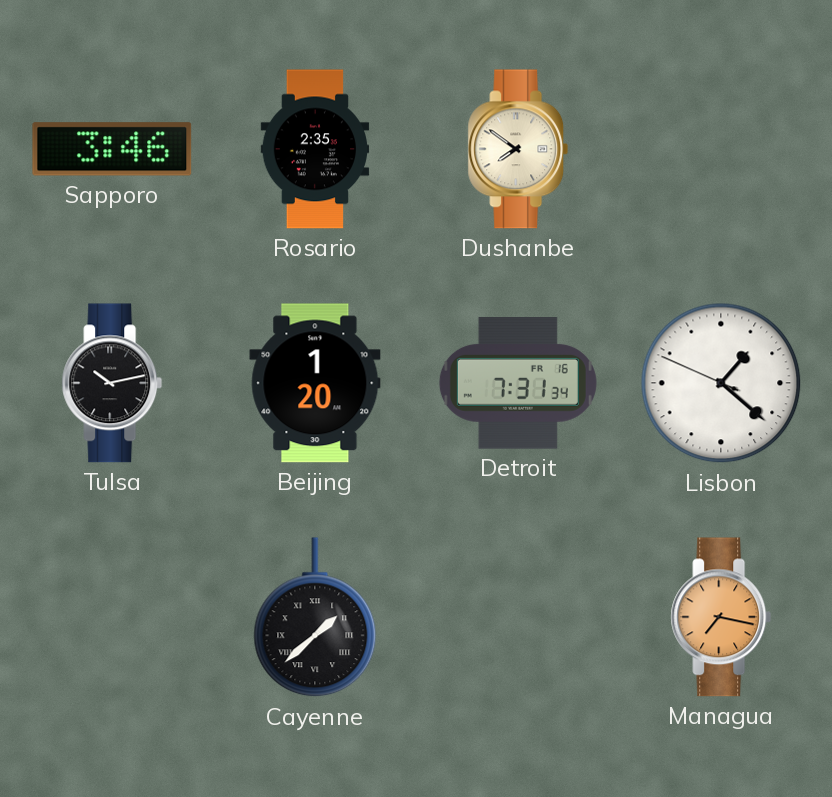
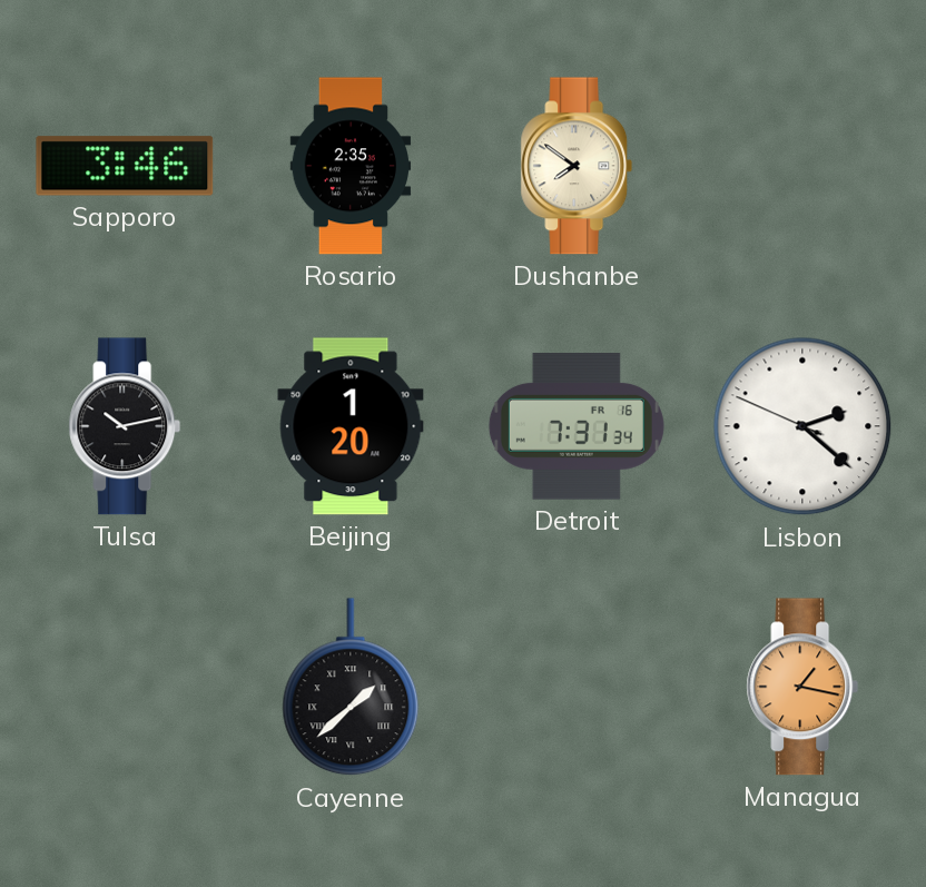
Lisbon: 1:21 -> 2:21 (802, 426)
Managua: 7:17 -> 1:17 (802, 687)
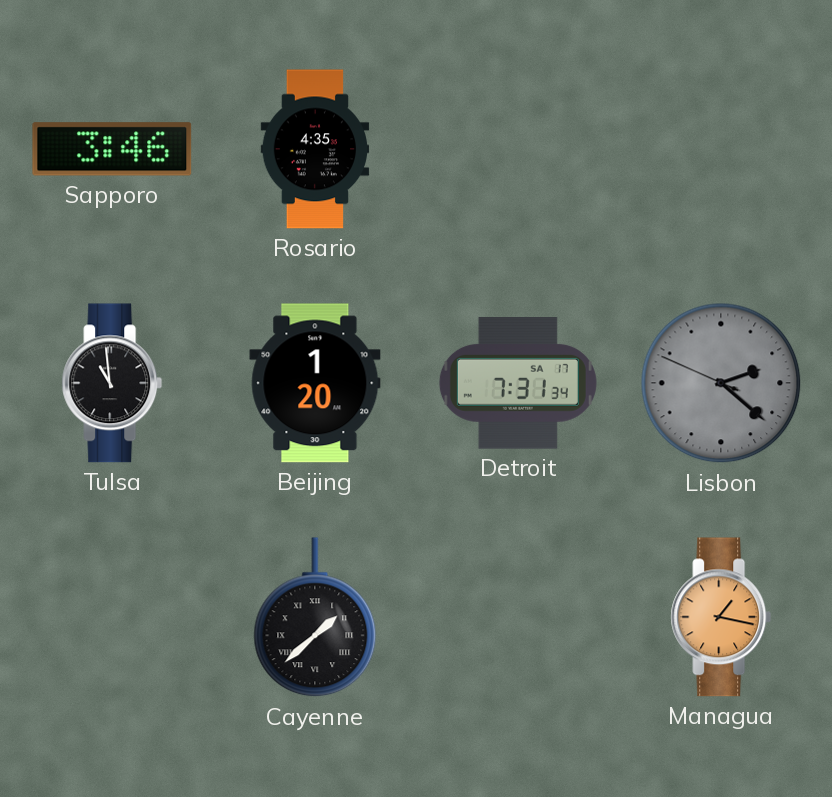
Rosario: 2:35 -> 4:35 (315, 149)
Dushanbe: 7:51 -> none (577, 166)
Tulsa: 10:13 -> 10:59 (112, 383)
Detroit date: FR 16 -> SA 17 (518, 383)
Lisbon dial: white -> grey (721, 383)
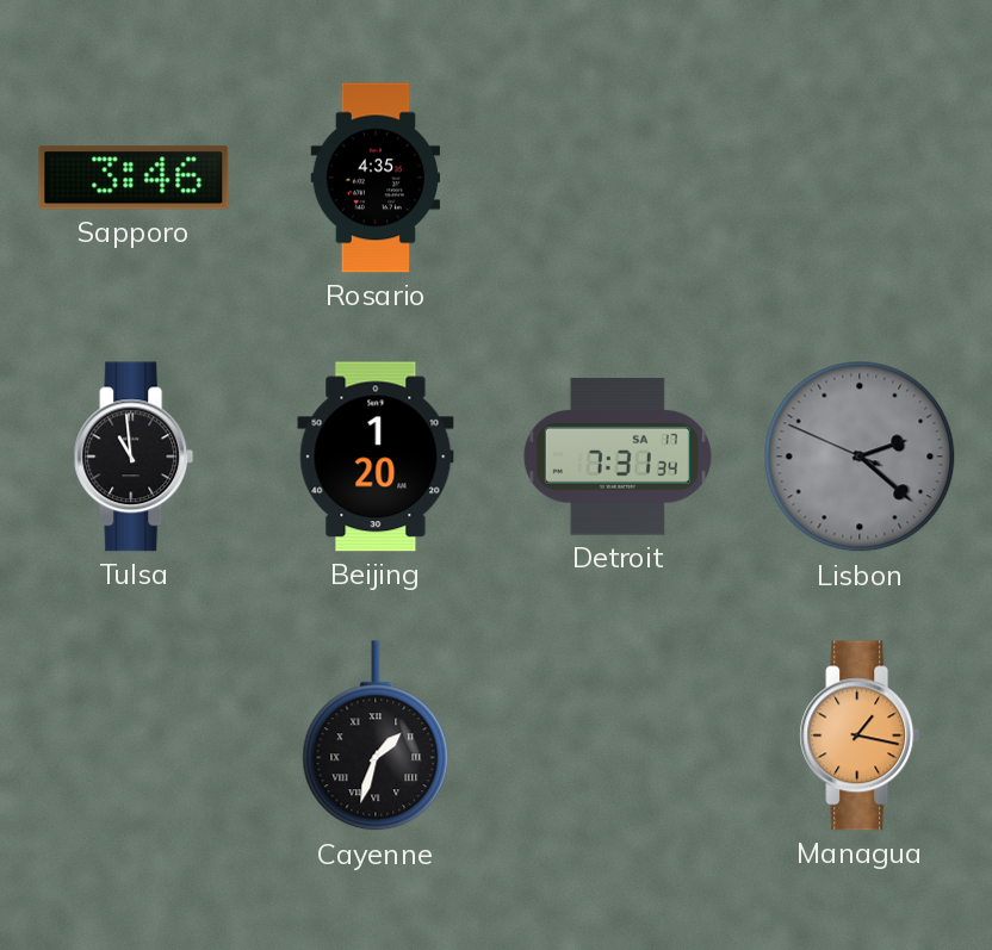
Cayenne: 1:38 -> 1:33 (376, 737)
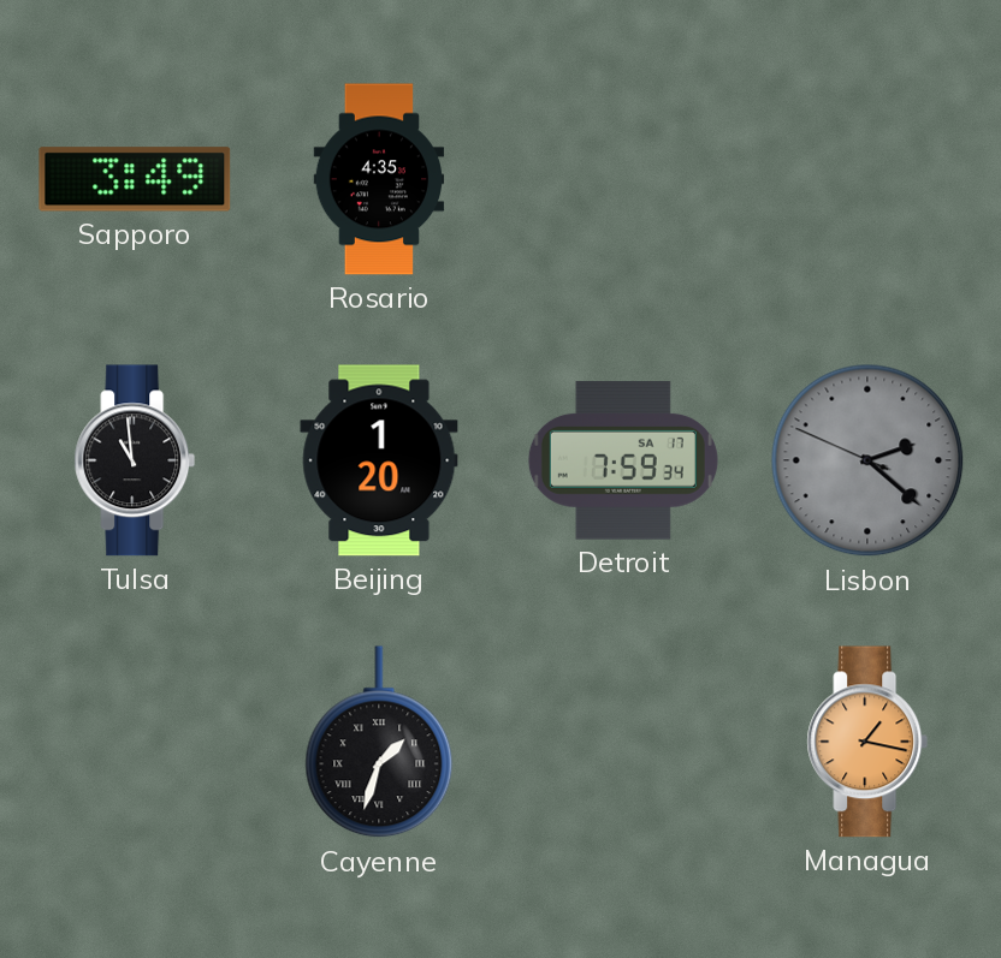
Sapporo: 3:46 -> 3:49 (135, 179)
Detroit: 7:31 -> 7:59 (623, 460)
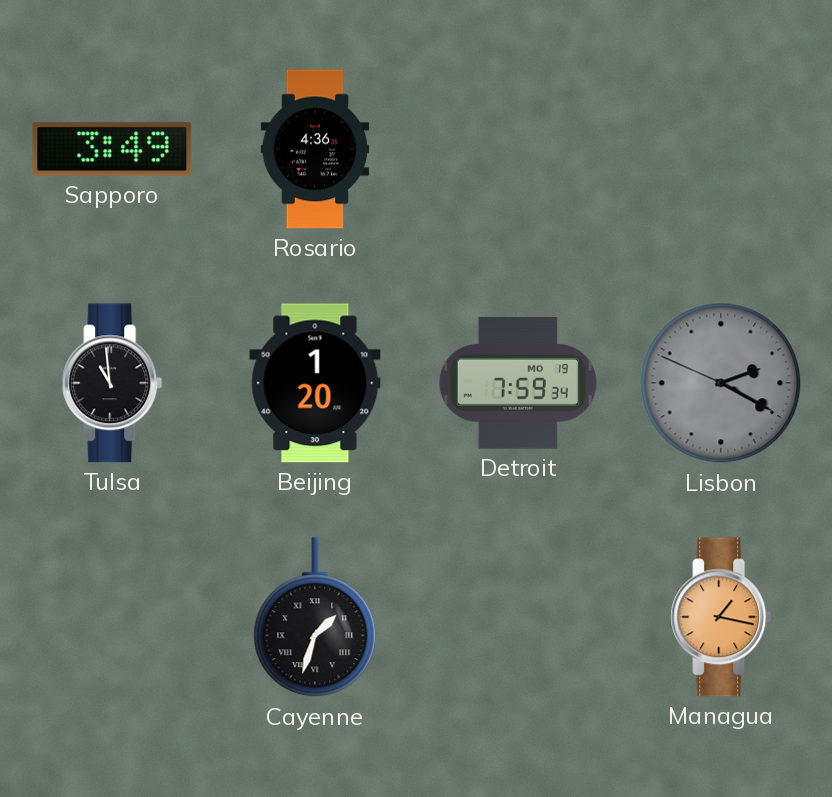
Rosario: 4:35 -> 4:36 (315, 149)
Detroit date: SA 17 -> MO 19 (518, 383)
Lisbon: 2:21 -> 2:19 (721, 383)
